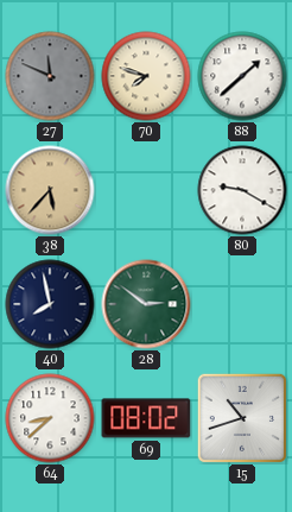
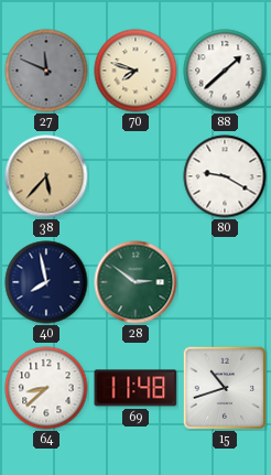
69: 08:02 -> 11:48 (135, 388)
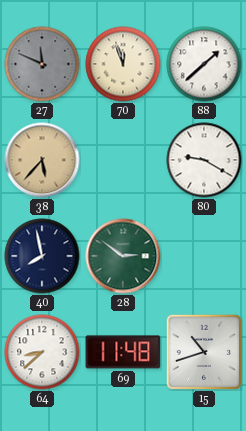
70: 7:48 -> 11:57 (123, 64)
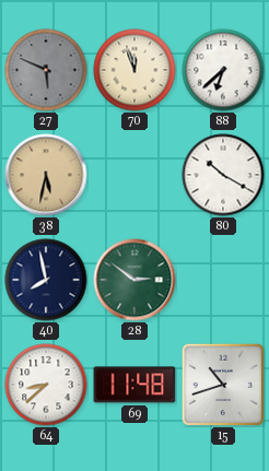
27: 11:49 -> 5:49 (46, 70)
88: 1:38 -> 6:38 (223, 70)
38: 5:37 -> 5:32 (46, 175)
80: 9:20 -> 10:20 (223, 175)
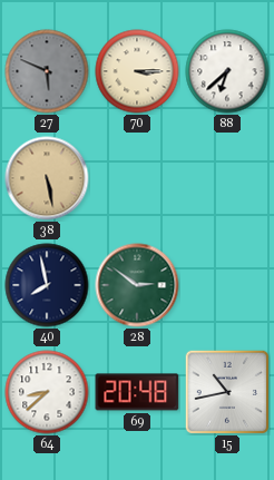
70: 11:57 -> 3:15 (137, 71)
38: 5:32 -> 5:28 (47, 178)
80: 10:20 -> none (223, 175)
69: 11:48 -> 20:48 (137, 392)
15: 10:42 -> 10:43 (227, 392)
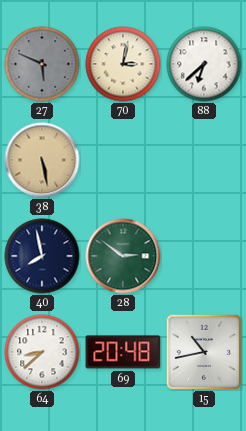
70: 3:15 -> 3:02 (123, 64)
